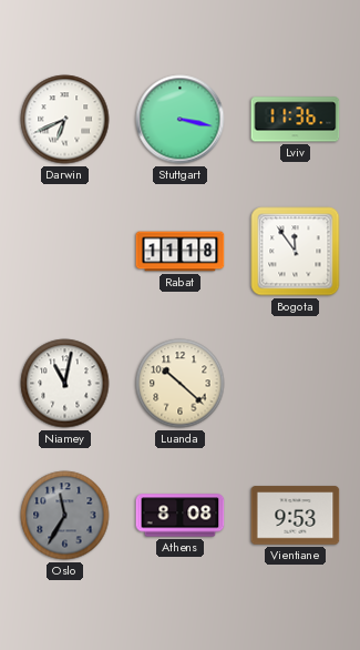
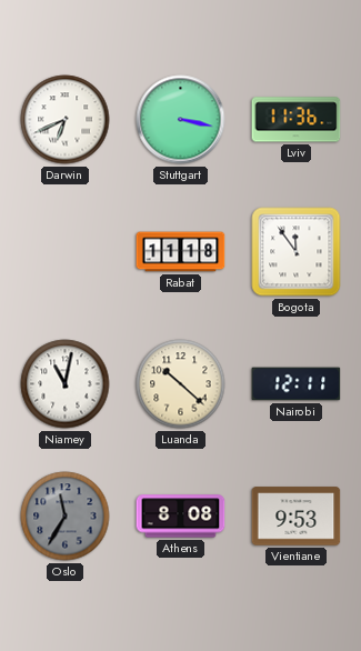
Nairobi: none -> 12:11 (297, 384)
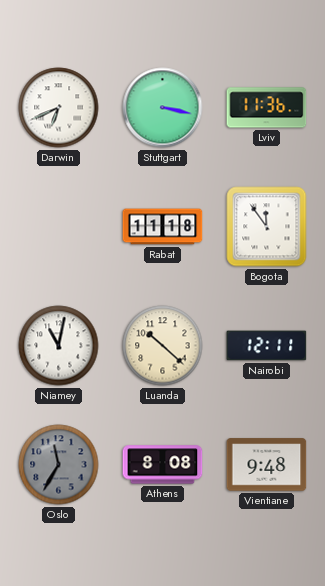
Vientiane: 9:53 -> 9:48 (267, 465)
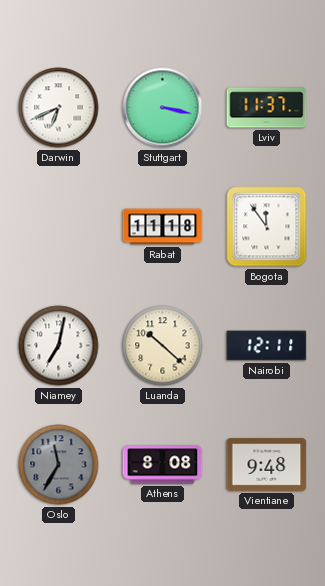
Lviv: 11:36 -> 11:37 (267, 108)
Niamey: 11:02 -> 7:02 (59, 346)
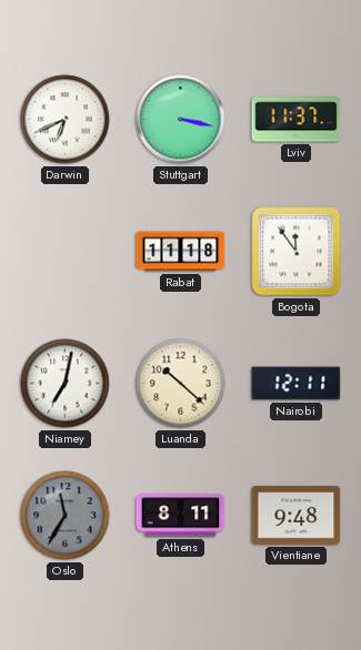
Athens: 8:08 -> 8:11 (181, 516)
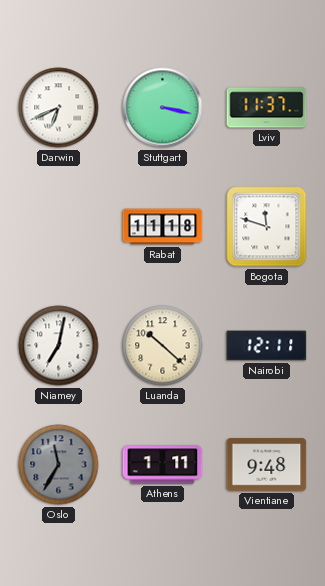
Bogota: 11:54 -> 11:48 (267, 227)
Athens: 8:11 -> 1:11 (163, 465)
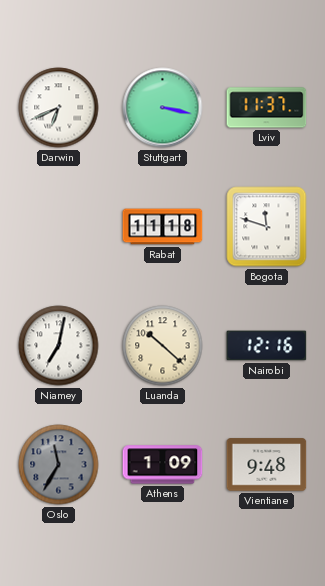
Nairobi: 12:11 -> 12:16 (267, 346)
Athens: 1:11 -> 1:09 (163, 465)
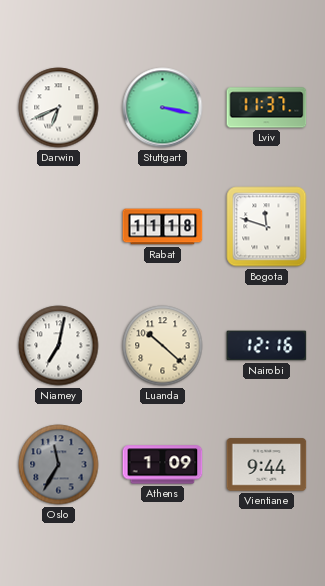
Vientiane: 9:48 -> 9:44 (267, 465)
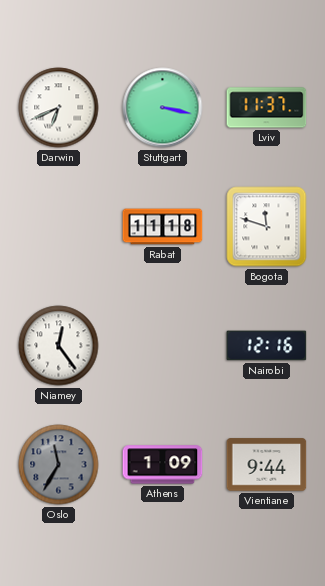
Niamey: 7:02 -> 12:24 (59, 346)
Luanda: 10:22 -> none (163, 346)
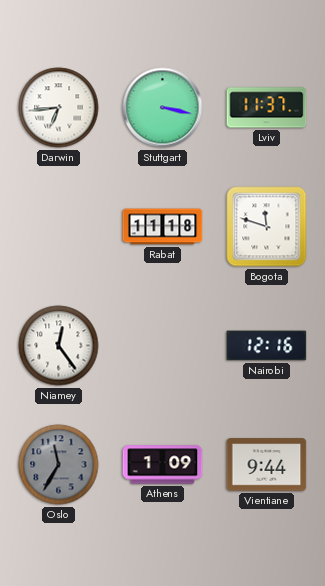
Darwin: 6:41 -> 6:44 (59, 108)
